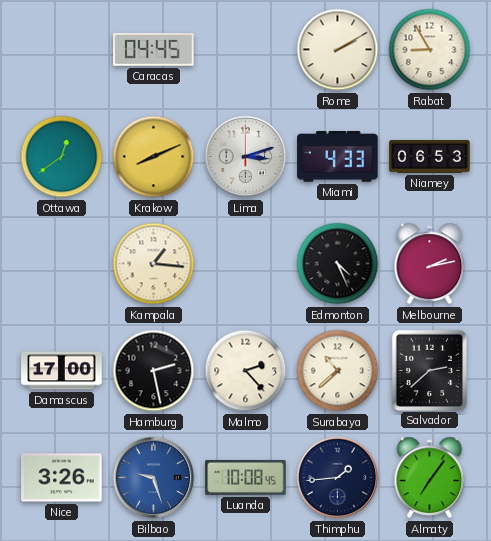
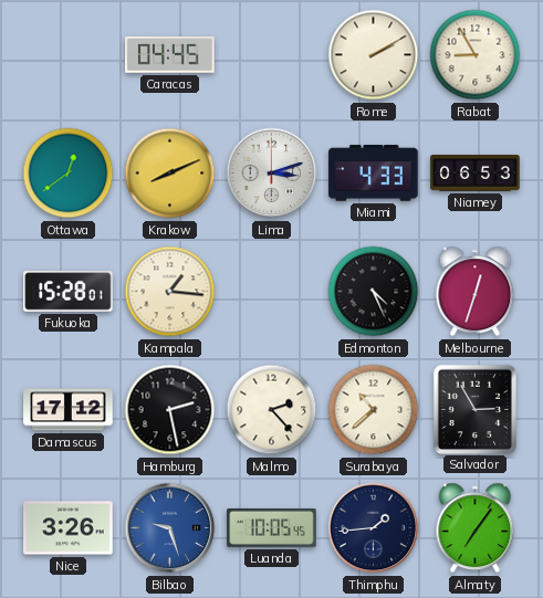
Fukuoka: none -> 15:28 (69, 292)
Melbourne: 2:13 -> 12:33 (476, 292)
Damascus: 17:00 -> 17:12 (69, 410)
Salvador: 2:38 -> 2:55 (474, 409)
Luanda: 10:08 -> 10:05 (272, 527)
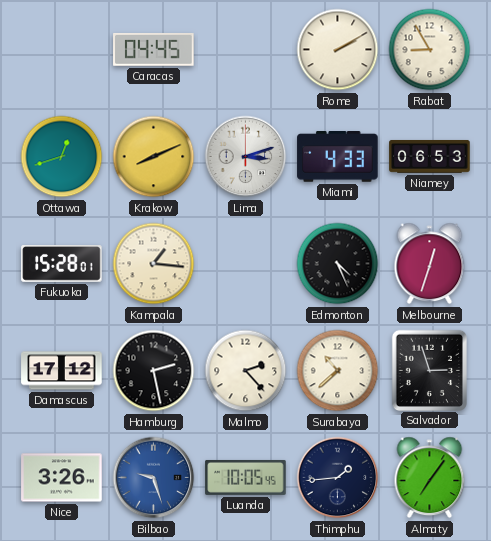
Ottawa: 12:39 -> 12:42 (62, 157)
Salvador: 2:55 -> 2:57 (429, 370)
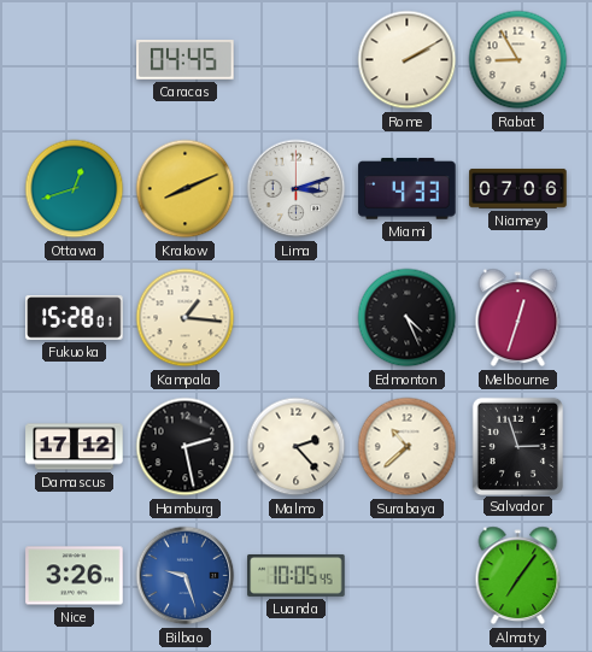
Niamey: 06:53 -> 07:06 (518, 189)
Thimphu: 1:44 -> none (338, 478)
